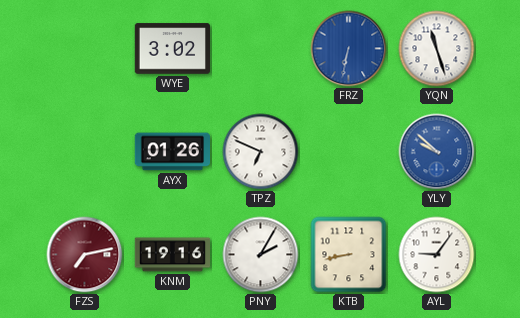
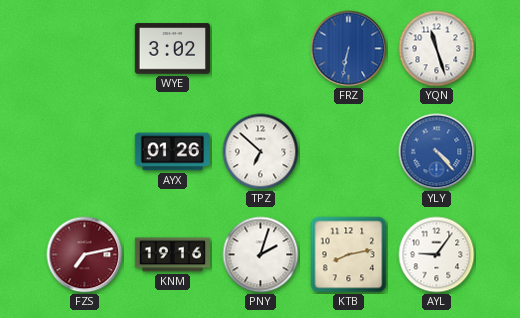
TPZ: 6:49 -> 6:52 (261, 152)
YLY: 9:52 -> 4:23 (437, 152)
PNY: 2:05 -> 2:03 (261, 255)
KTB: 8:43 -> 8:13 (349, 255)
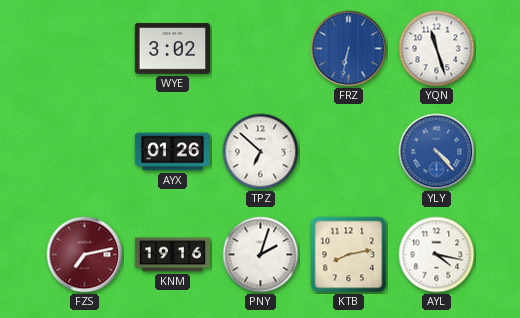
AYL: 9:06 -> 4:17 (437, 255)
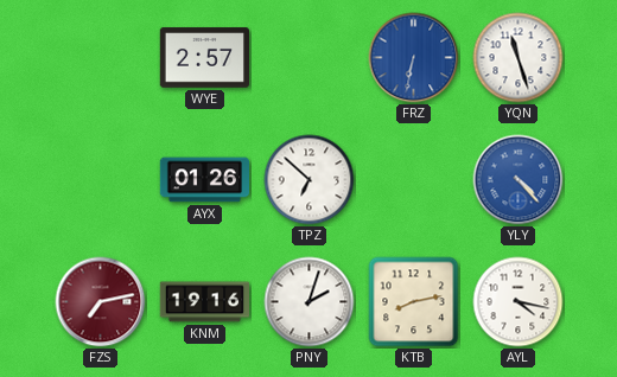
WYE: 3:02 -> 2:57 (204, 58)
